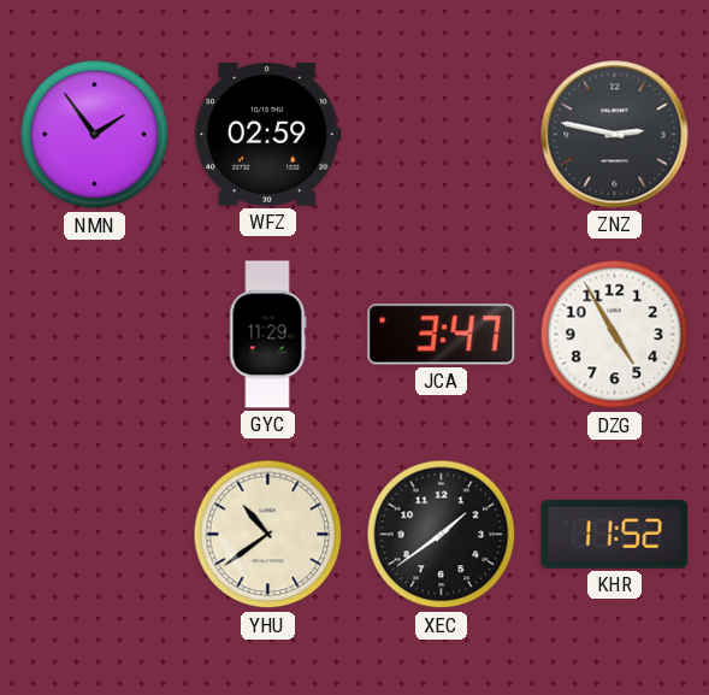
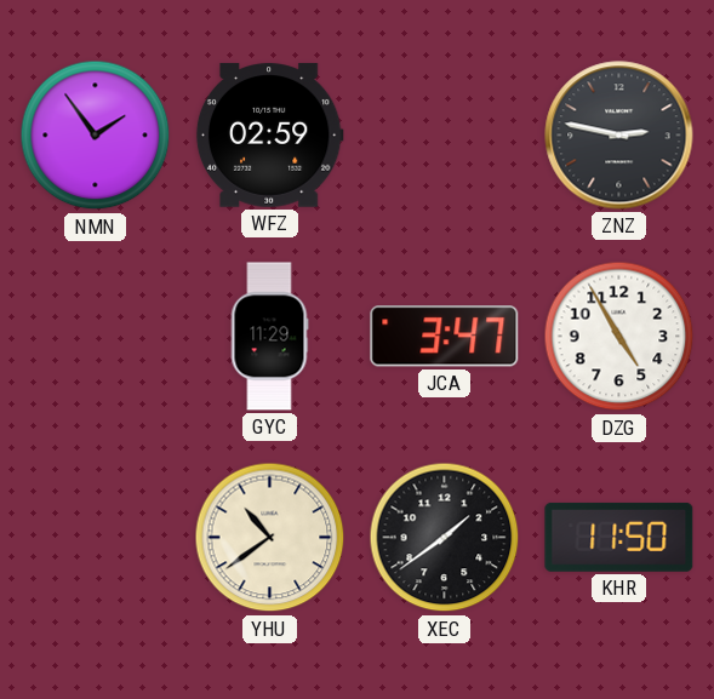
KHR: 11:52 -> 11:50 (619, 537)
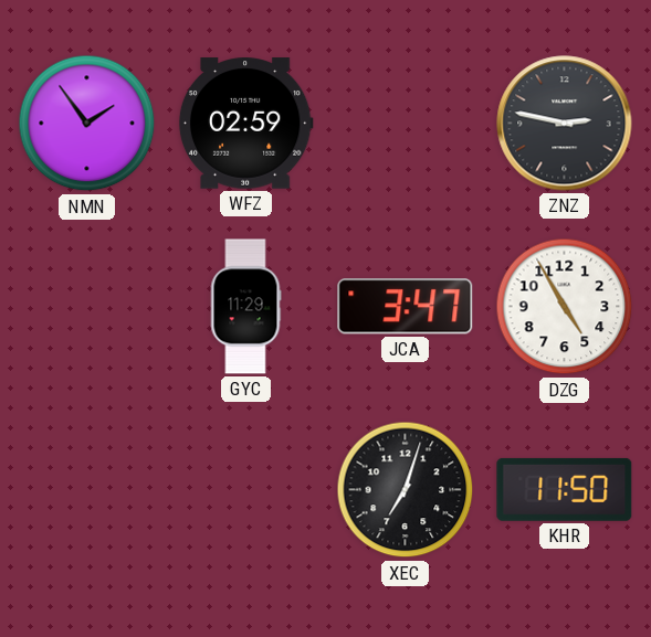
YHU: 10:39 -> none (270, 538)
XEC: 1:39 -> 7:03 (406, 490)
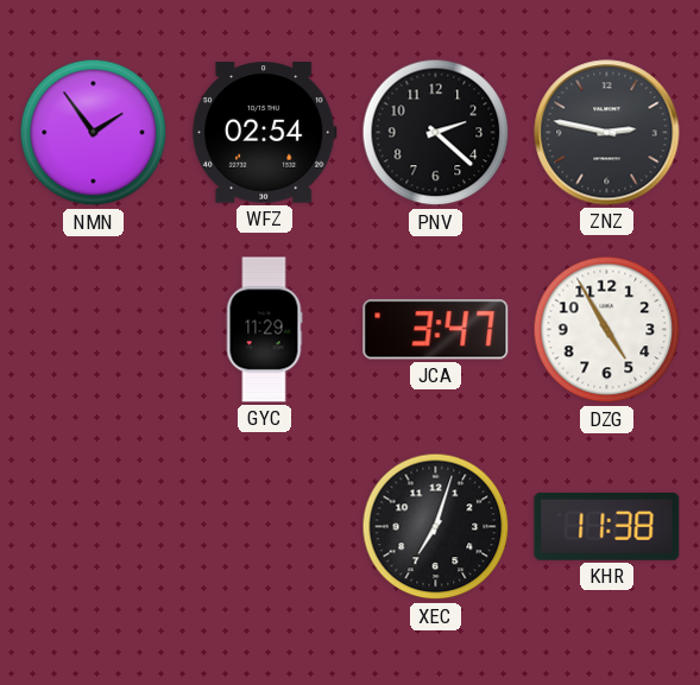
WFZ: 02:59 -> 02:54 (264, 133)
PNV: none -> 2:22 (436, 133)
KHR: 11:50 -> 11:38 (607, 526)
